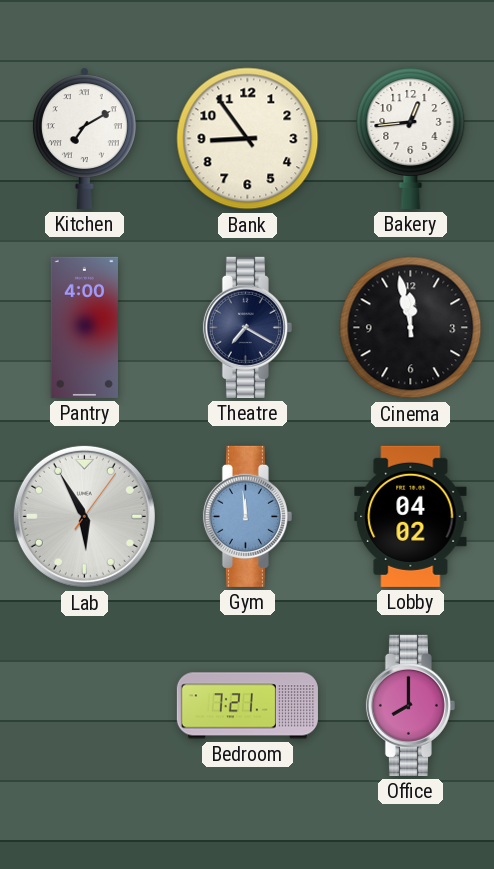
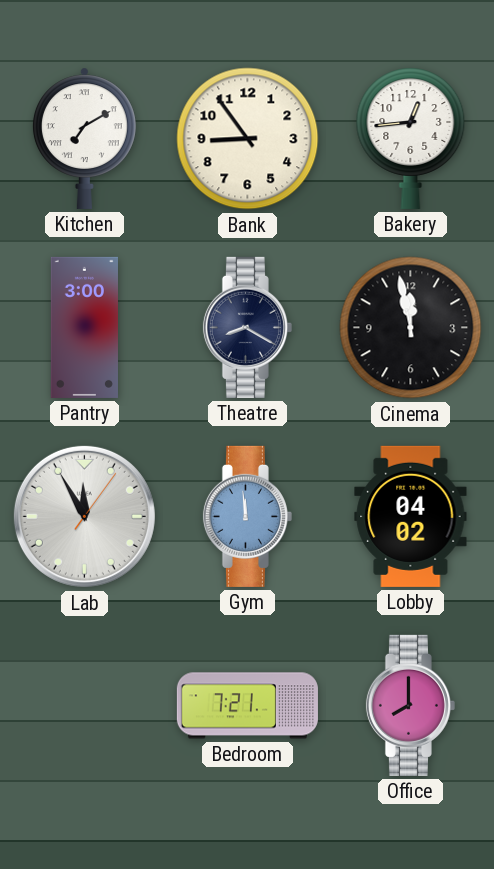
Pantry: 4:00 -> 3:00 (84, 327)
Theatre: 7:20 -> 8:20 (247, 327)
Lab: 5:55 -> 11:55 (84, 516)
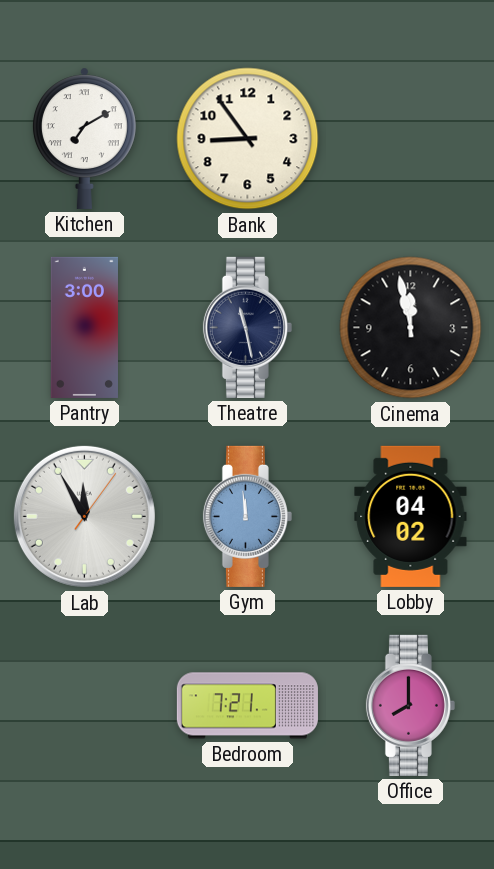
Bakery: 12:44 -> none (411, 138)
Theatre: 8:20 -> 11:28 (247, 327)
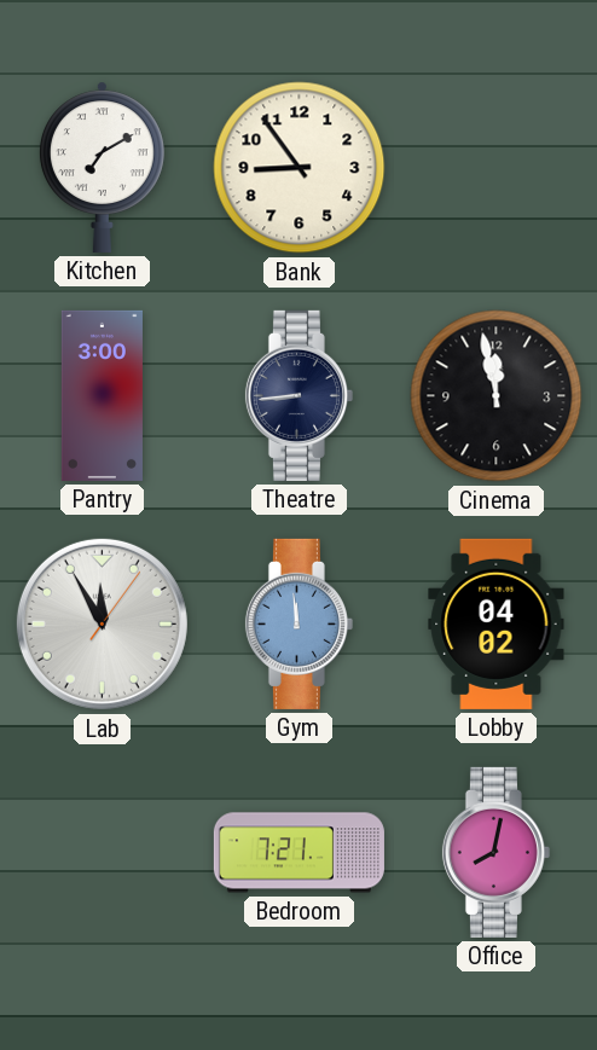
Theatre: 11:28 -> 8:44 (298, 395)
Office: 8:00 -> 8:02 (495, 852)
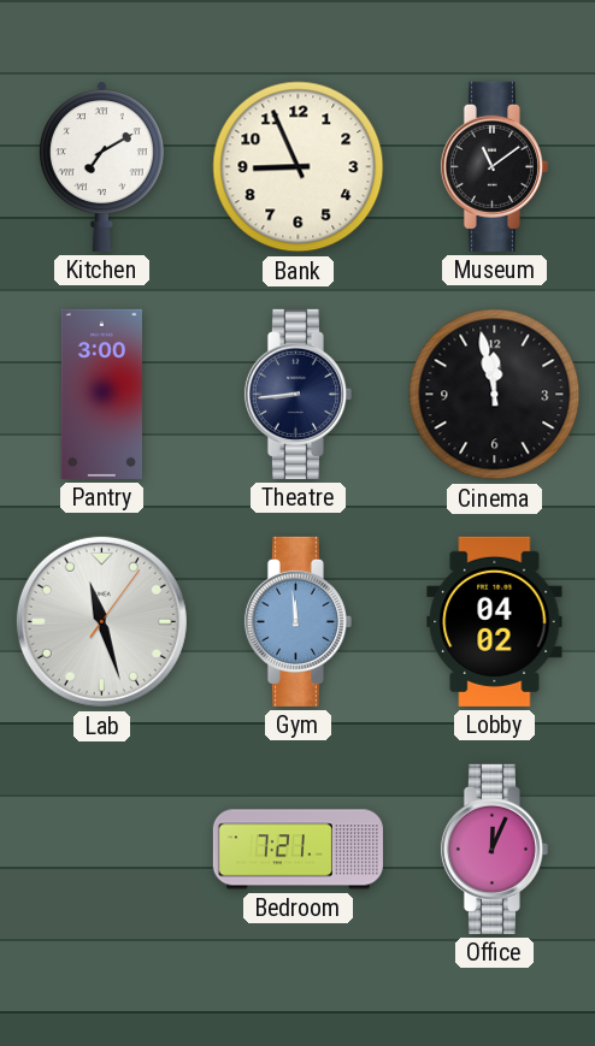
Bank: 8:54 -> 8:56 (299, 167)
Museum: none -> 11:09 (494, 166)
Lab: 11:55 -> 11:27 (101, 621)
Office: 8:02 -> 12:04 (494, 849)
